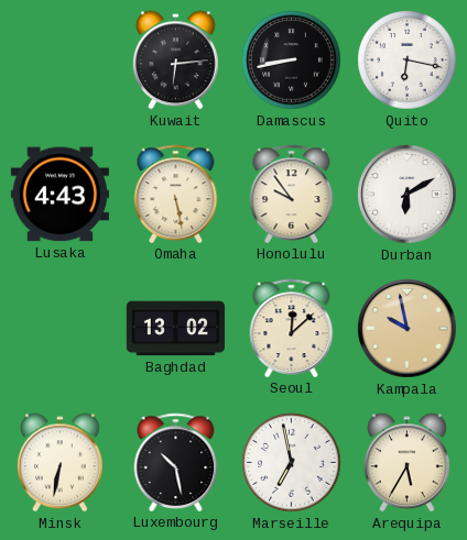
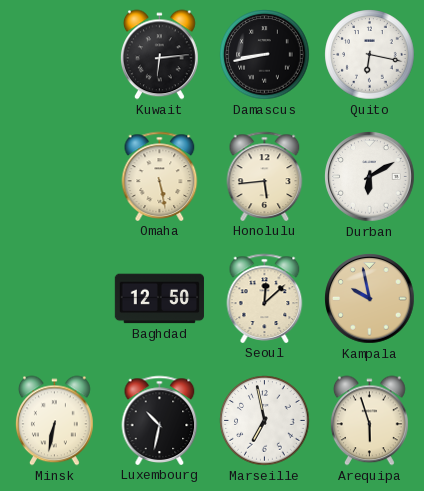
Lusaka: 4:43 -> none (59, 195)
Honolulu: 9:54 -> 5:44 (265, 176)
Baghdad: 13:02 -> 12:50 (159, 299)
Luxembourg: 10:28 -> 10:32 (160, 420)
Arequipa: 5:35 -> 5:57 (369, 421)
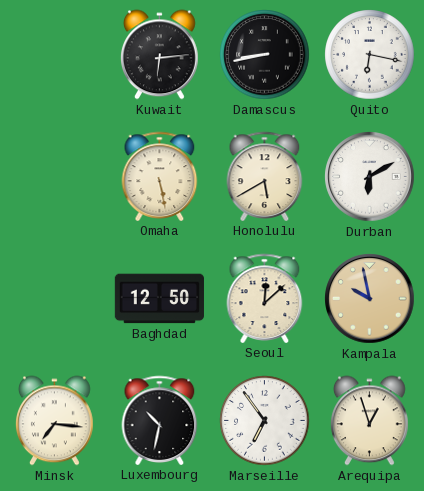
Honolulu: 5:44 -> 5:40 (265, 176)
Minsk: 6:32 -> 7:16 (54, 421)
Marseille: 6:58 -> 6:54 (265, 421)
Arequipa: 5:57 -> 12:57 (369, 421)
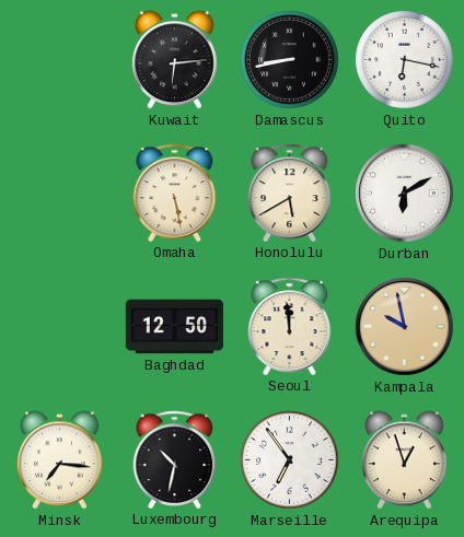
Seoul: 12:08 -> 11:59 (290, 326)
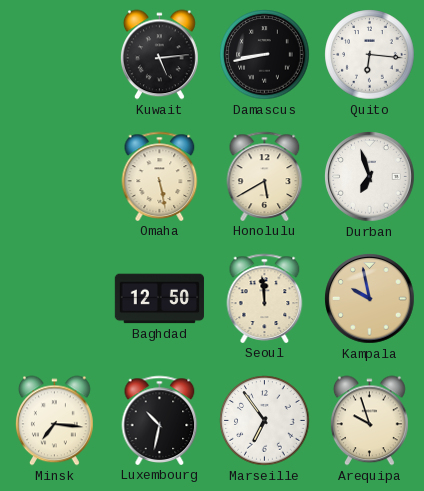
Kuwait: 6:14 -> 5:14 (159, 55)
Quito: 6:17 -> 6:16 (370, 55)
Durban: 6:10 -> 6:57 (370, 177)
Arequipa: 12:57 -> 9:57 (369, 421)
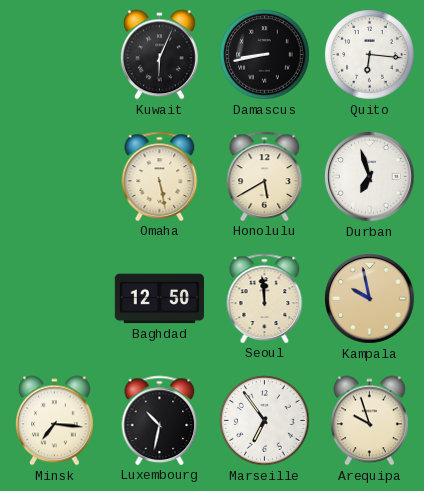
Kuwait: 5:14 -> 6:04 (159, 55)
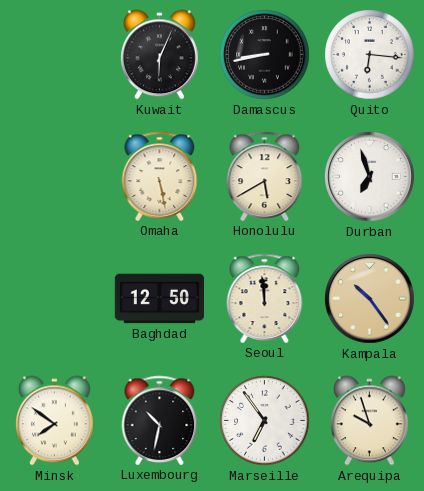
Kampala: 9:58 -> 10:24 (370, 299)
Minsk: 7:16 -> 7:51 (54, 421)
